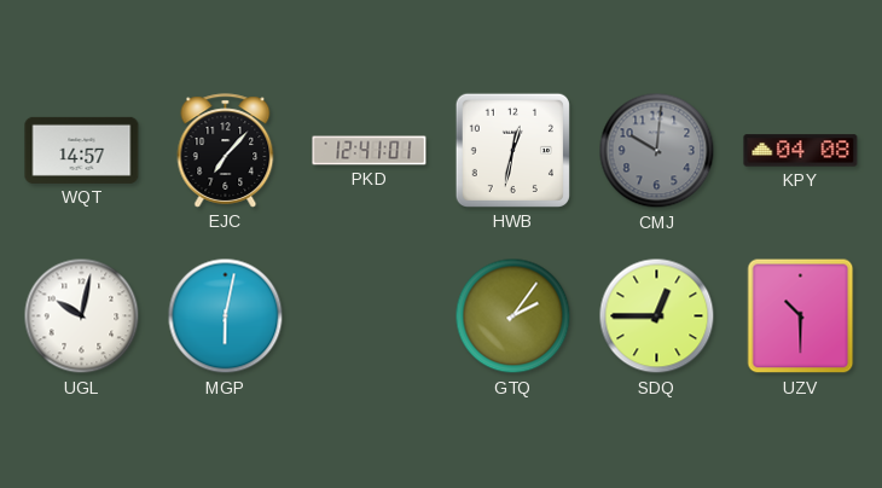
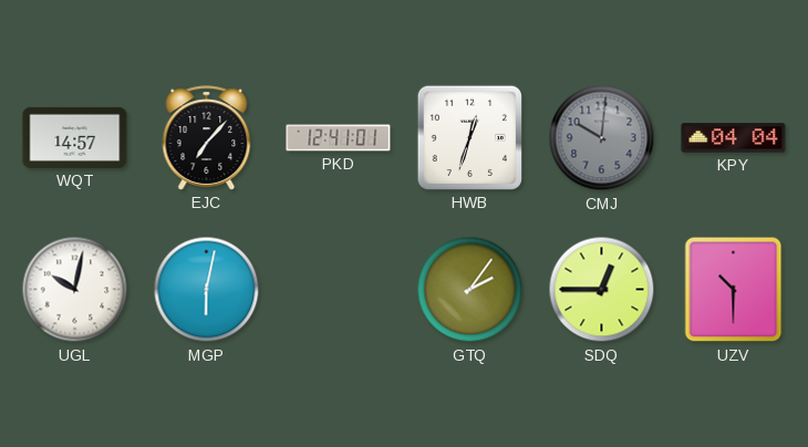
HWB: 12:32 -> 12:33 (469, 137)
KPY: 04:08 -> 04:04 (734, 138)
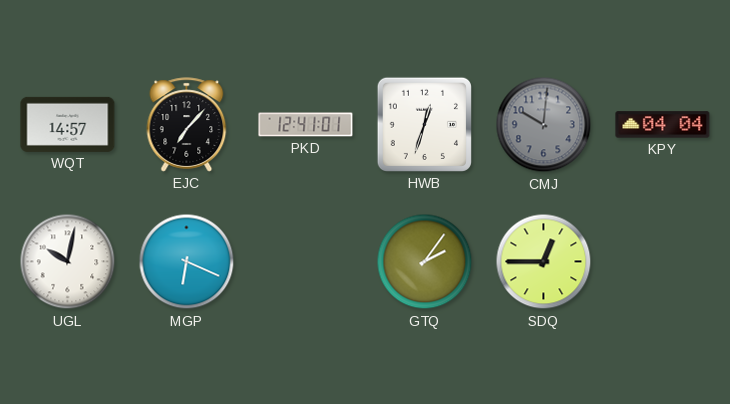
MGP: 6:02 -> 6:19 (187, 262)
UZV: 10:30 -> none (734, 290)
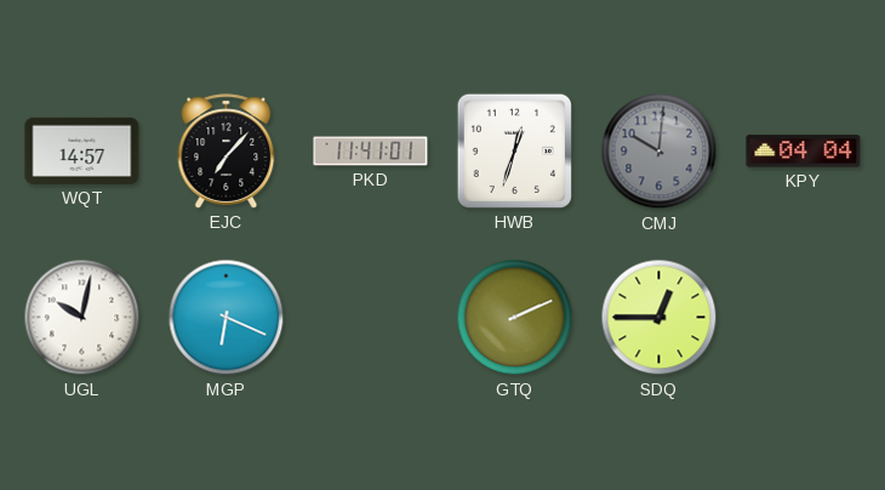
PKD: 12:41 -> 11:41 (371, 152)
GTQ: 2:06 -> 2:11 (515, 318)
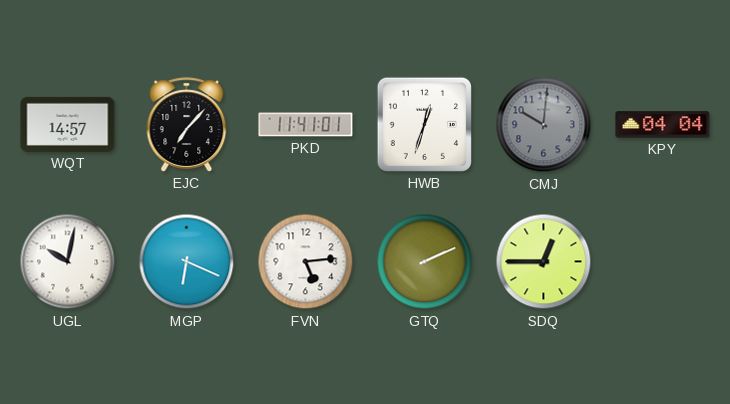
FVN: none -> 5:14 (306, 262)
